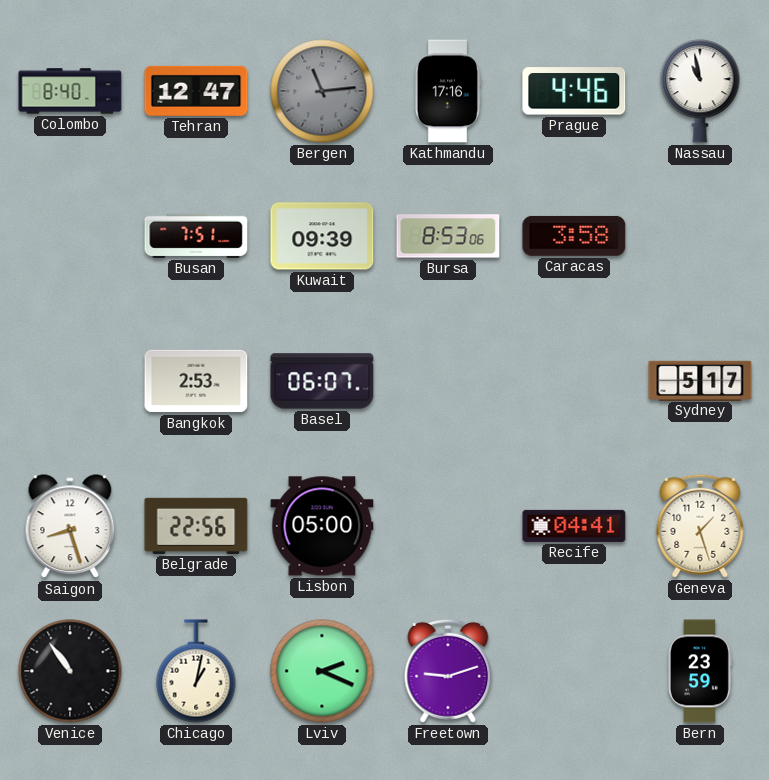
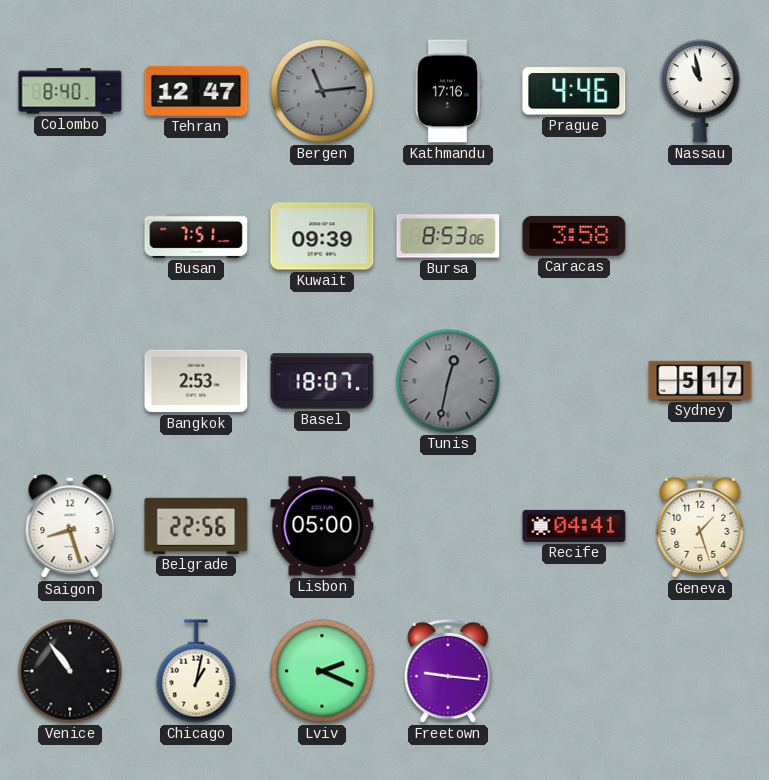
Basel: 06:07 -> 18:07 (322, 381)
Tunis: none -> 12:32 (448, 381)
Freetown: 9:12 -> 9:16 (448, 671)
Bern: 23:59 -> none (700, 671)
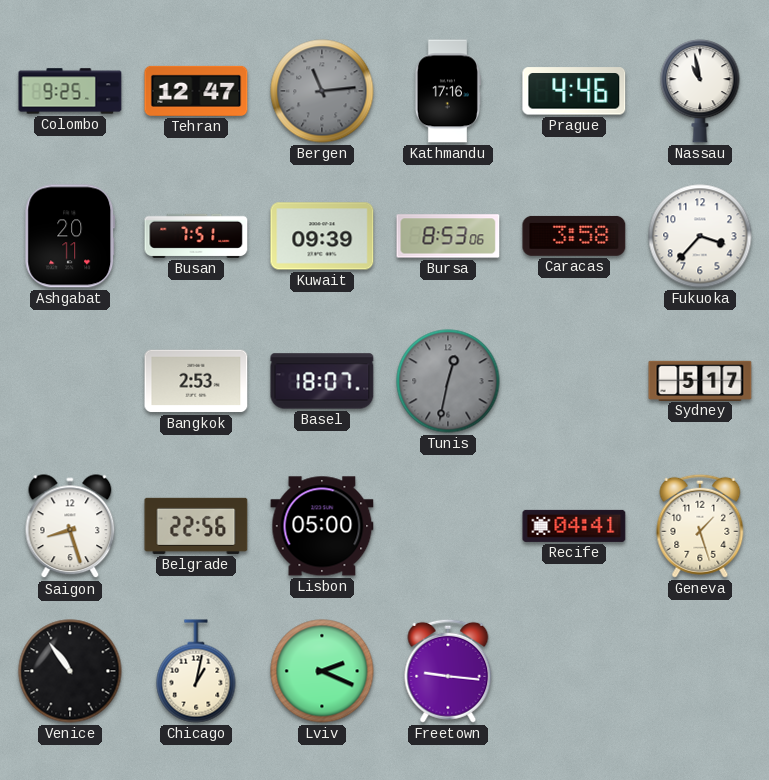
Colombo: 8:40 -> 9:25 (70, 91)
Ashgabat: none -> 20:11 (70, 236)
Fukuoka: none -> 3:37 (700, 236)
